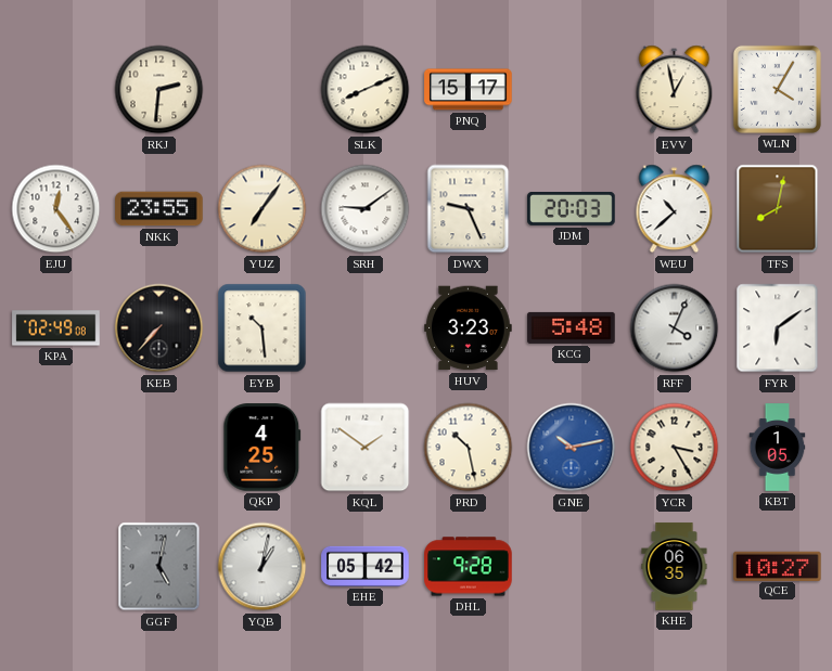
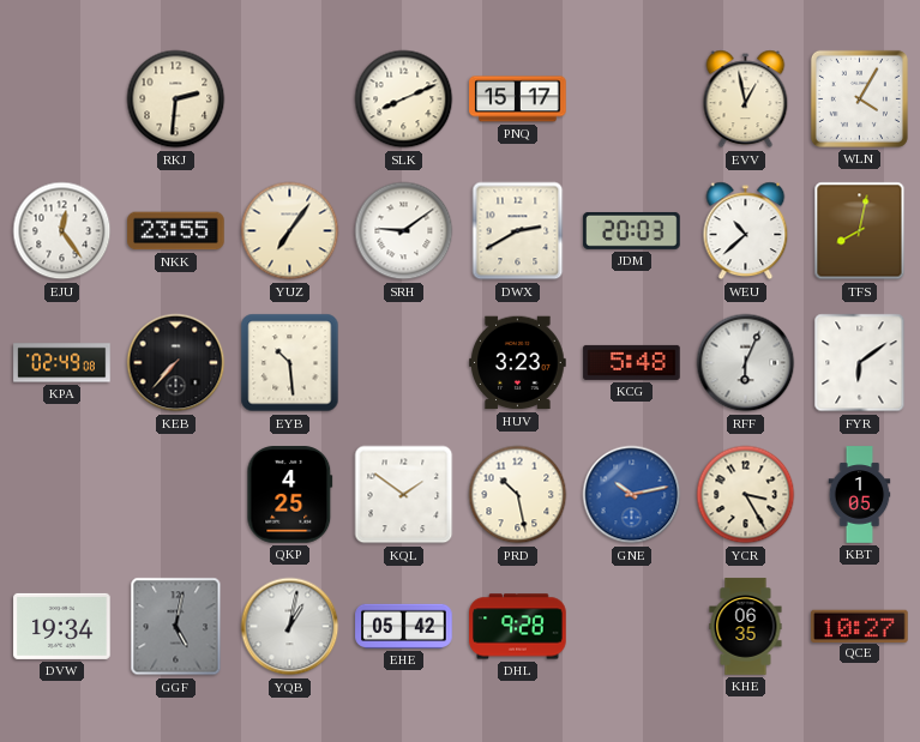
DWX: 9:26 -> 2:40 (518, 231)
RFF: 4:04 -> 6:04 (746, 363)
DVW: none -> 19:34 (62, 626)
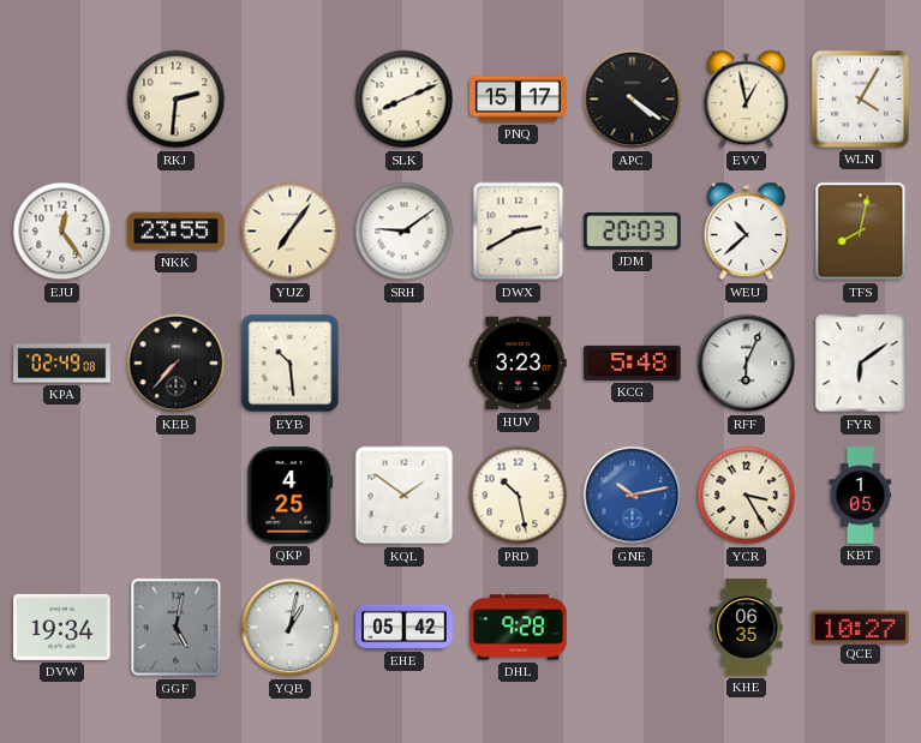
APC: none -> 4:21 (633, 100)
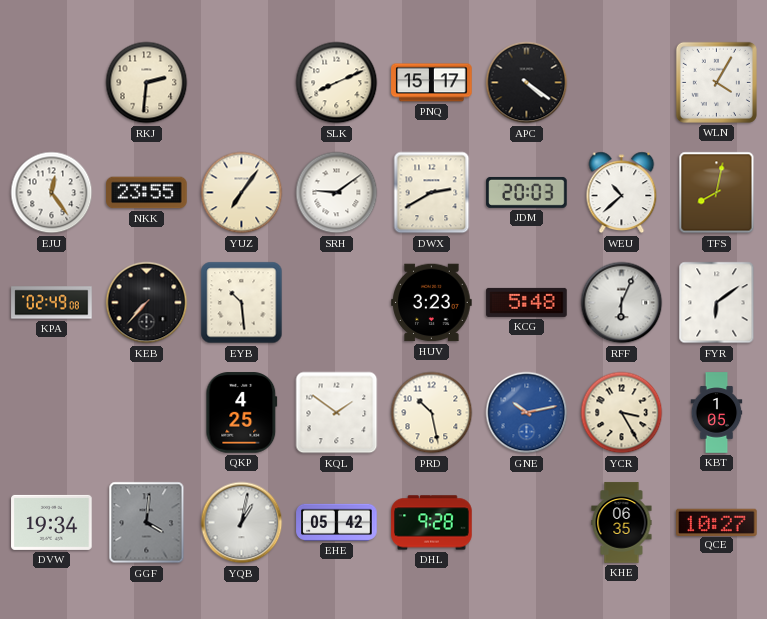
EVV: 12:58 -> none (747, 100)
GGF: 5:02 -> 4:01 (147, 523)
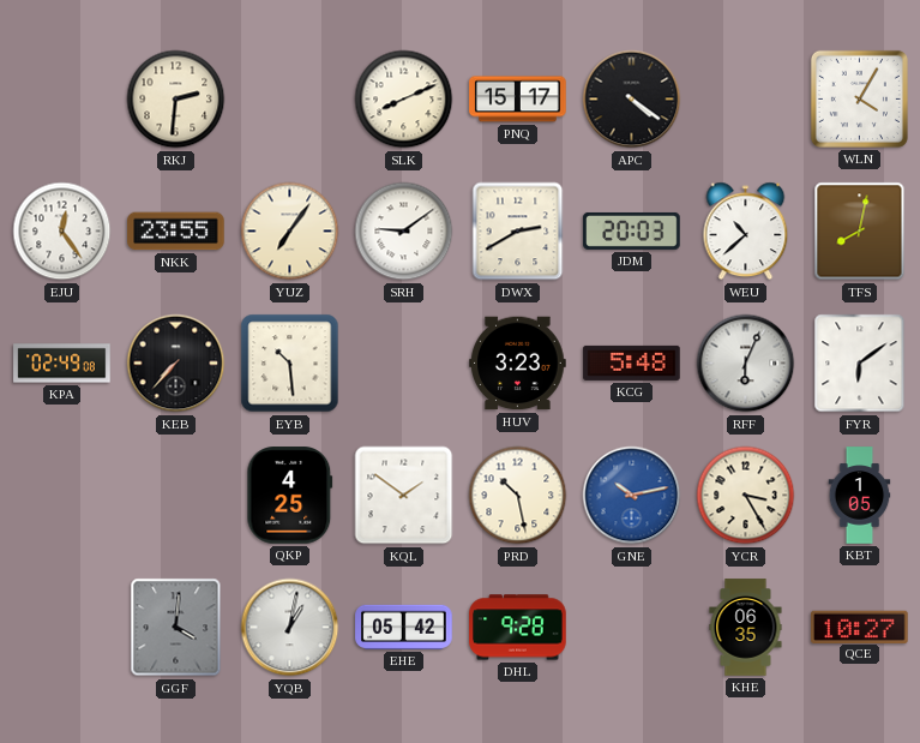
DVW: 19:34 -> none (52, 522)
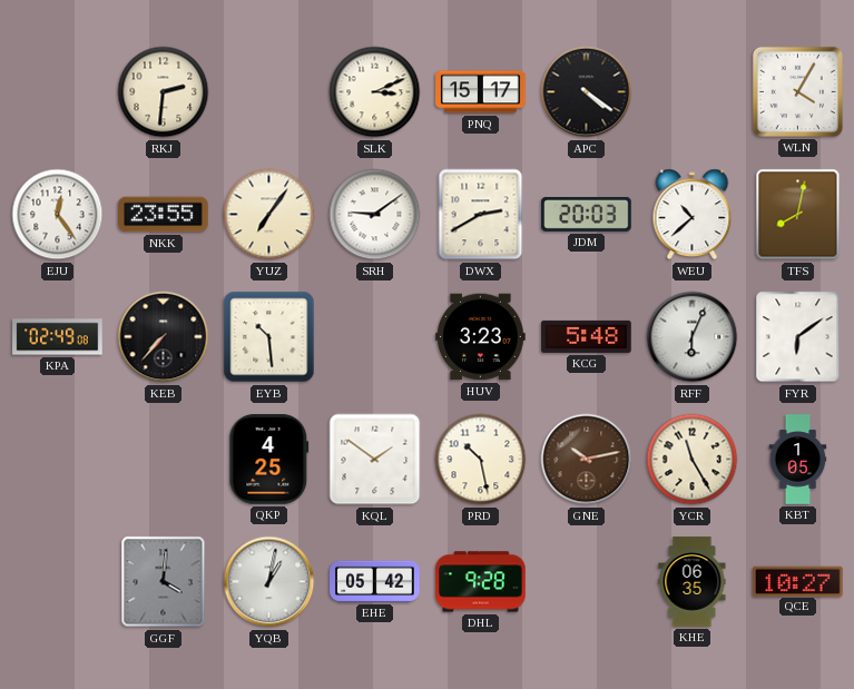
SLK: 8:11 -> 3:11 (375, 92)
GNE dial: blue -> brown (587, 460)
YCR: 3:25 -> 11:25 (693, 460)
